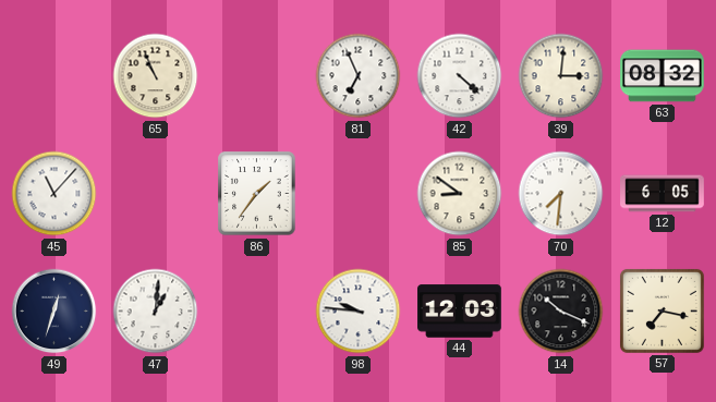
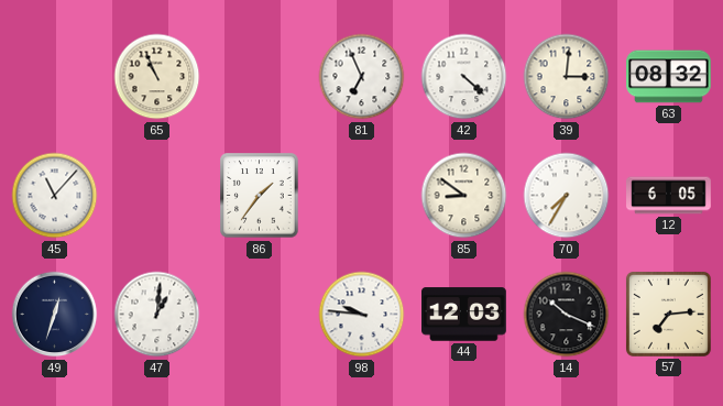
70: 7:31 -> 7:35 (567, 196)
57: 7:17 -> 7:14 (668, 314)
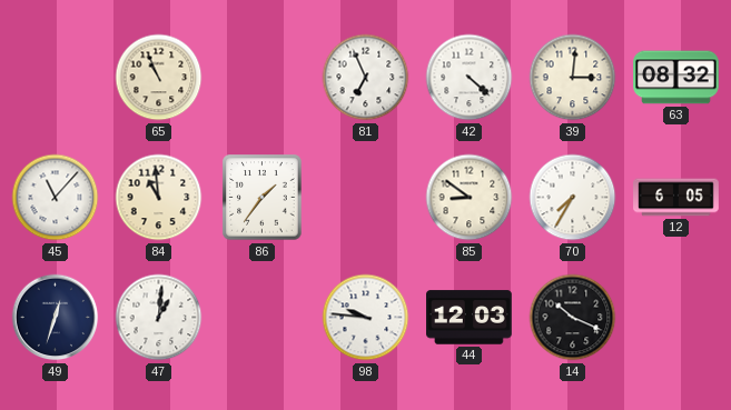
84: none -> 10:59 (159, 198)
57: 7:14 -> none (668, 314)
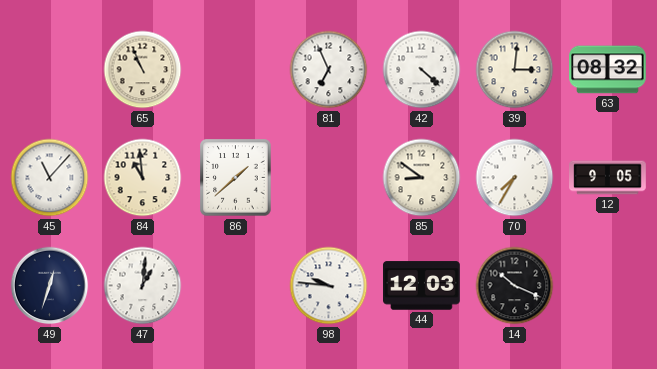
86: 1:36 -> 1:38 (236, 178)
12: 6:05 -> 9:05 (608, 178)
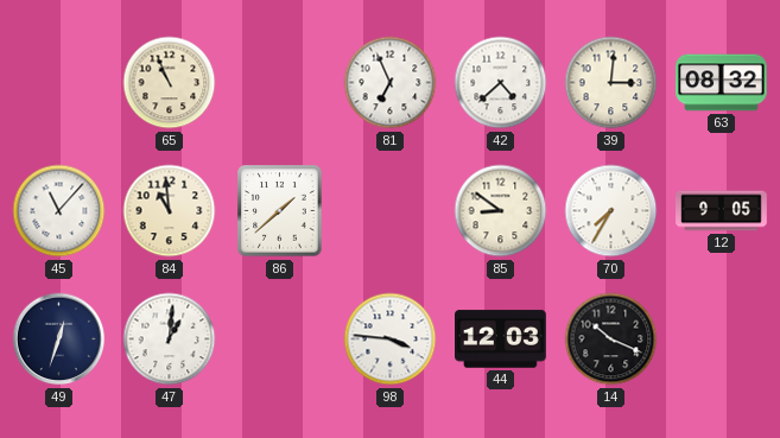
42: 4:22 -> 4:38 (501, 83)
98: 9:46 -> 3:46 (391, 339)
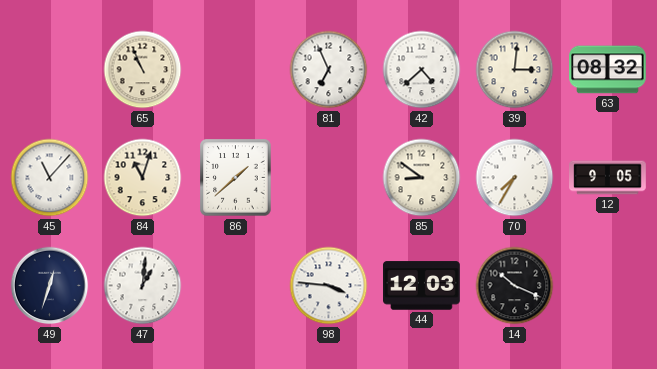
84: 10:59 -> 11:03 (143, 178)
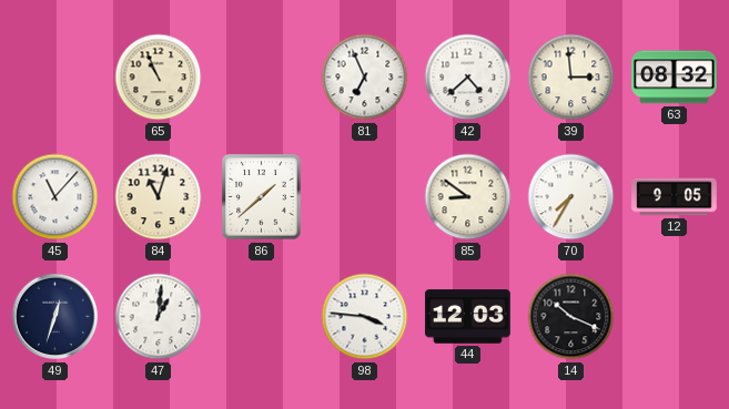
39: 3:01 -> 2:59 (571, 78)
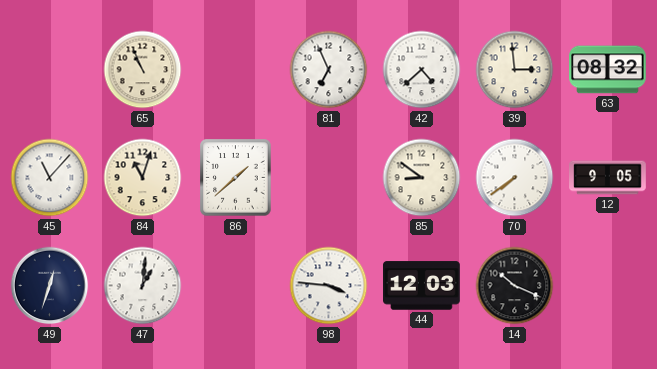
70: 7:35 -> 7:39 (515, 178)
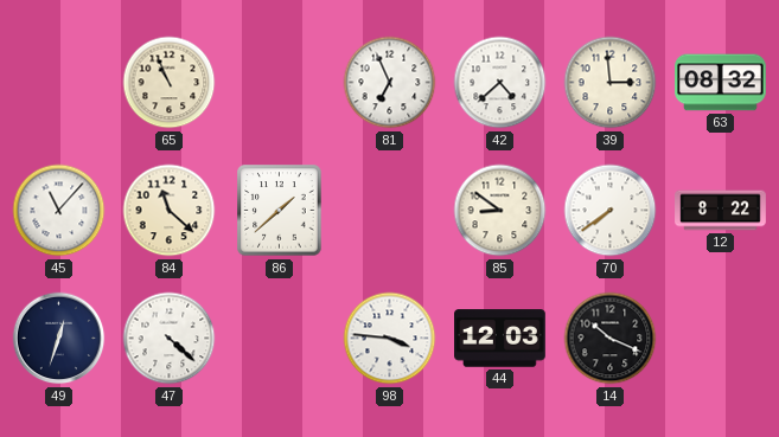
84: 11:03 -> 11:22 (170, 211)
12: 9:05 -> 8:22 (721, 211)
47: 1:01 -> 4:22 (170, 339)
